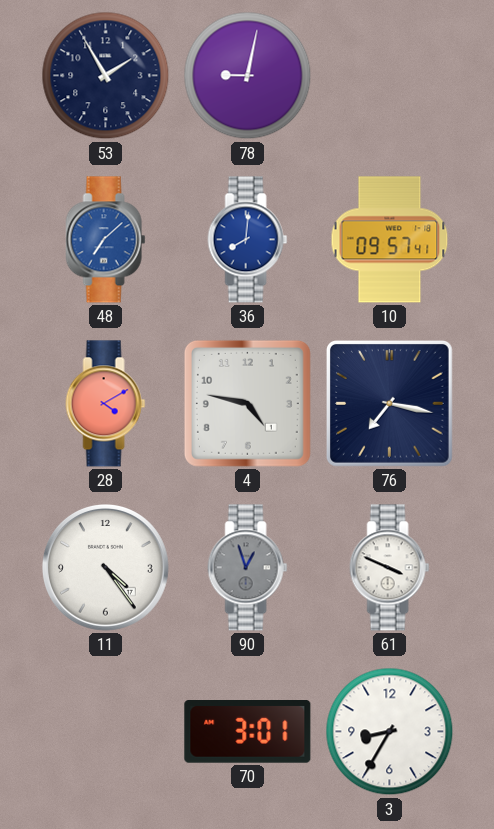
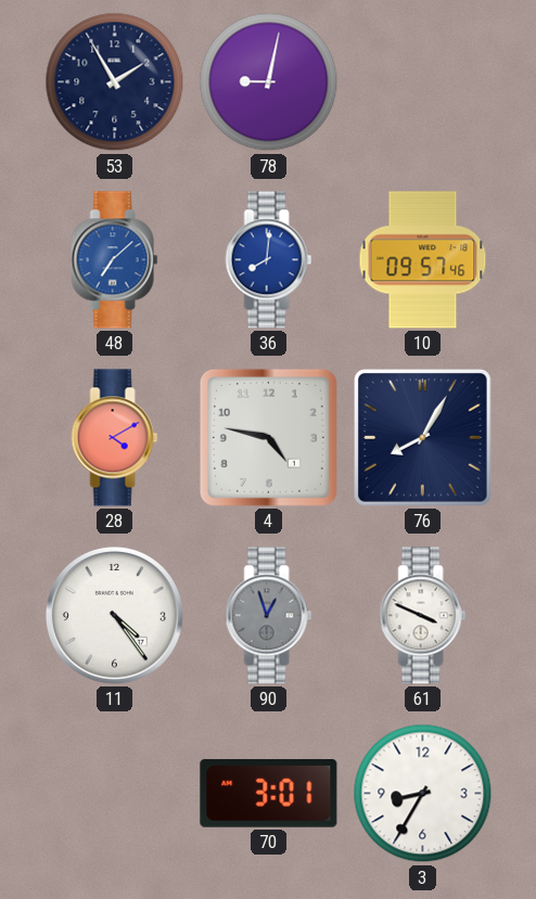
10: 09:57:41 -> 09:57:46 (423, 260)
76: 7:17 -> 8:05 (423, 438)
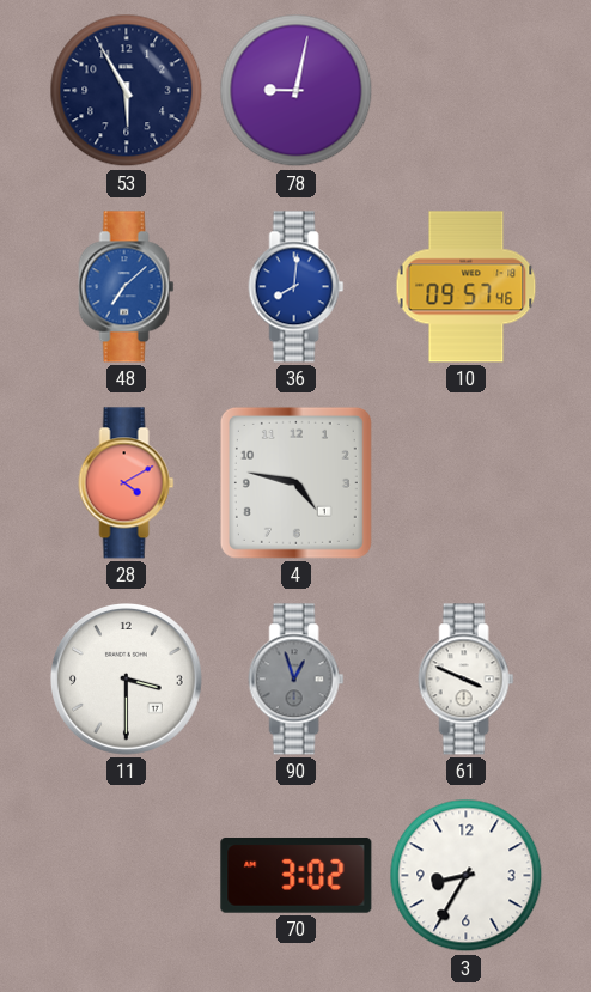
53: 1:55 -> 5:55 (127, 91)
76: 8:05 -> none (423, 438)
11: 4:24 -> 3:30 (126, 680)
70: 3:01 -> 3:02 (297, 876)
